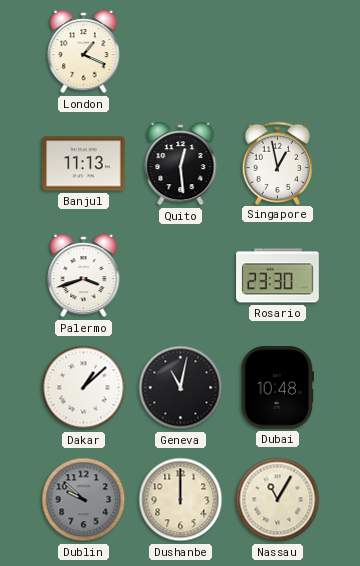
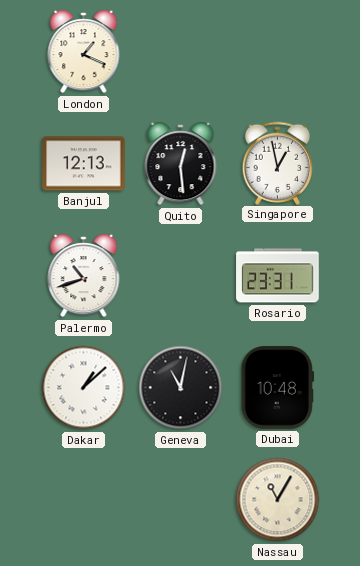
Banjul: 11:13 -> 12:13 (84, 164)
Palermo: 3:42 -> 10:42 (84, 277)
Rosario: 23:30 -> 23:31 (278, 276)
Dublin: 9:52 -> none (84, 500)
Dushanbe: 12:00 -> none (181, 500)
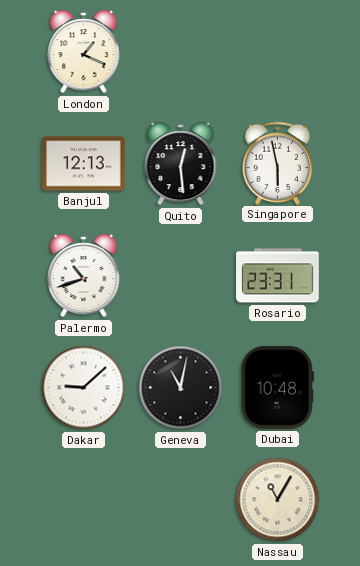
Singapore: 12:58 -> 5:58 (278, 163)
Dakar: 1:08 -> 9:08 (84, 388)
